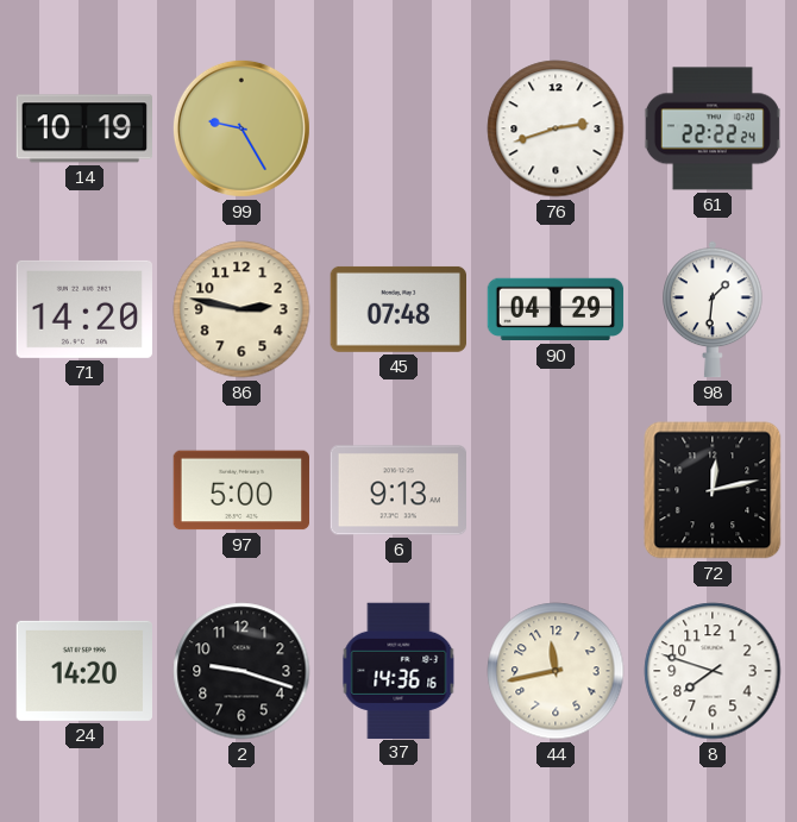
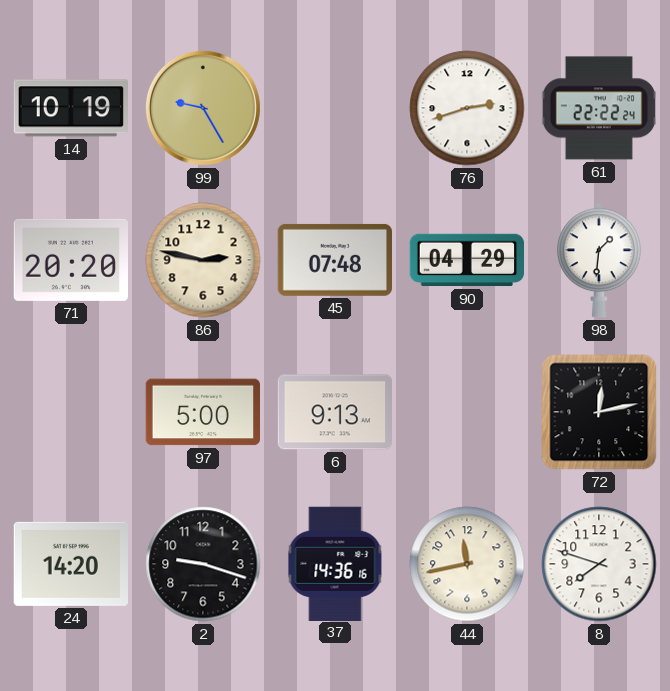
71: 14:20 -> 20:20 (70, 260)
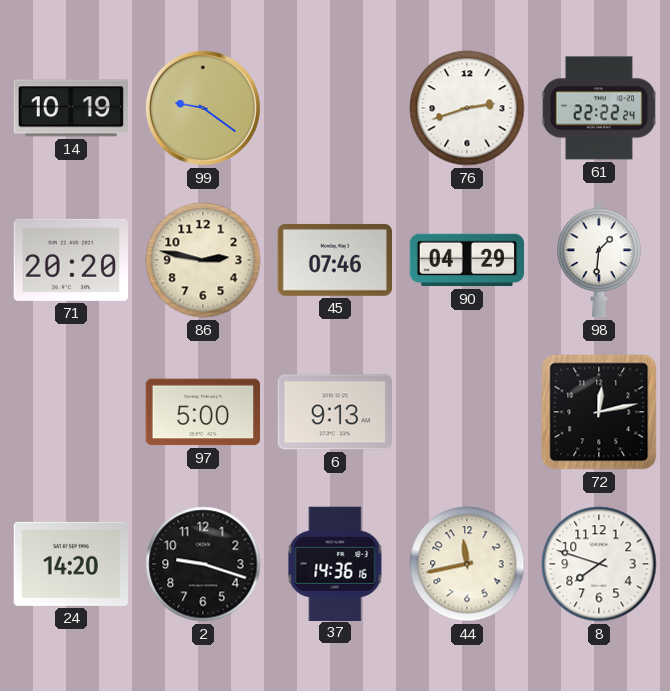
99: 9:25 -> 9:21 (203, 108)
45: 07:48 -> 07:46 (334, 260)
